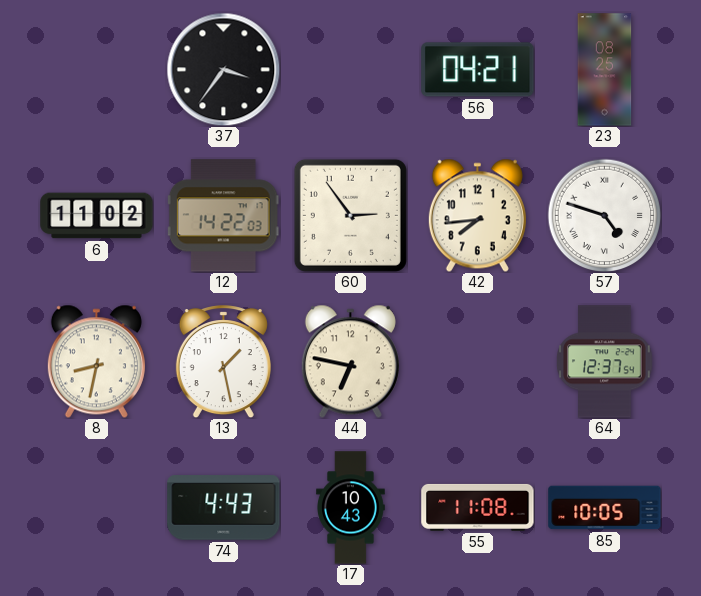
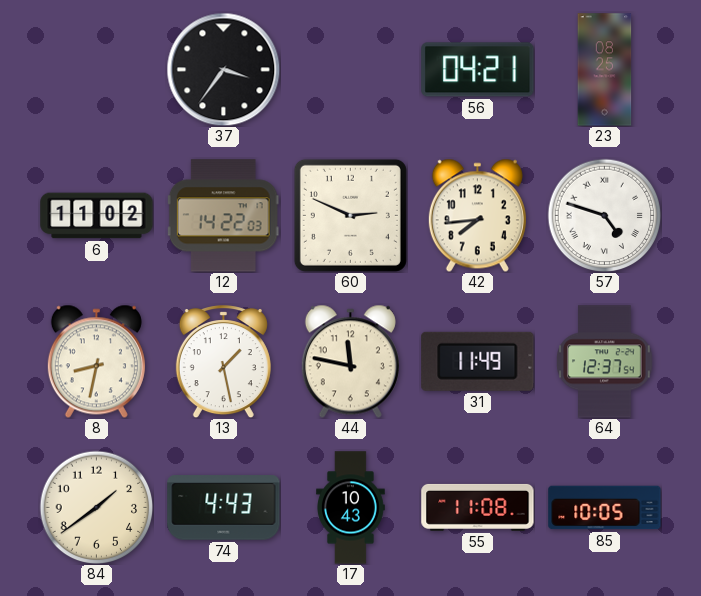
60: 2:54 -> 2:49 (350, 215)
44: 6:47 -> 11:47 (350, 361)
31: none -> 11:49 (478, 361)
84: none -> 1:39 (96, 507)
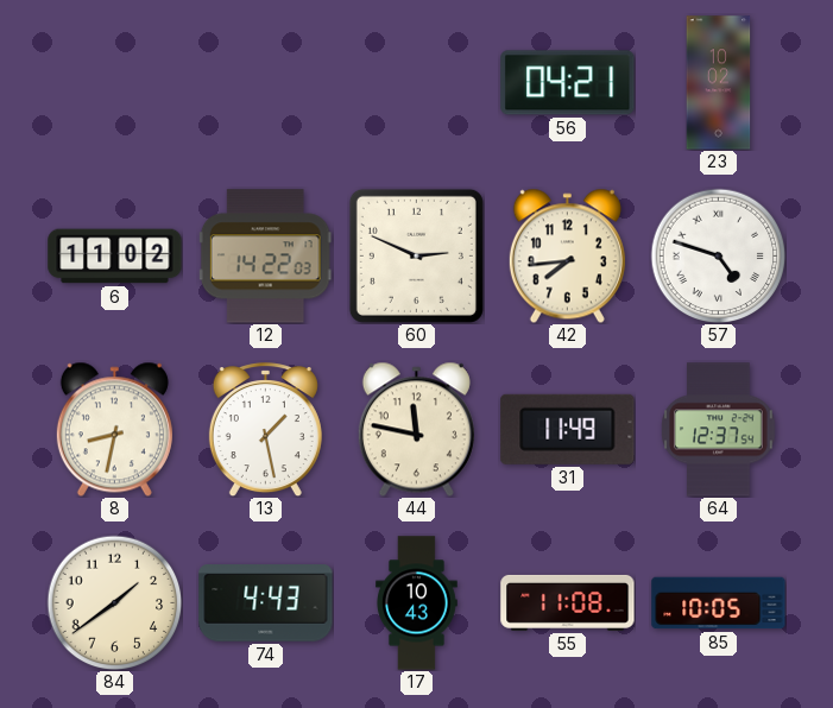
37: 3:36 -> none (223, 69)
23: 08:25 -> 10:02 (719, 83)
